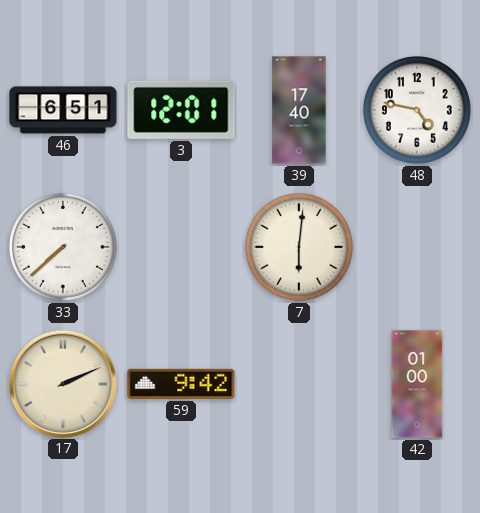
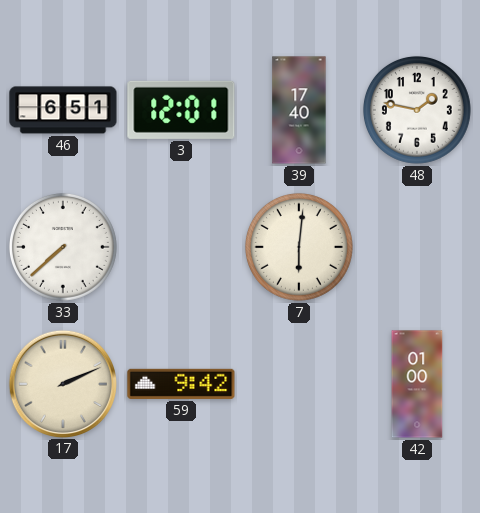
48: 4:47 -> 1:47 (417, 110)
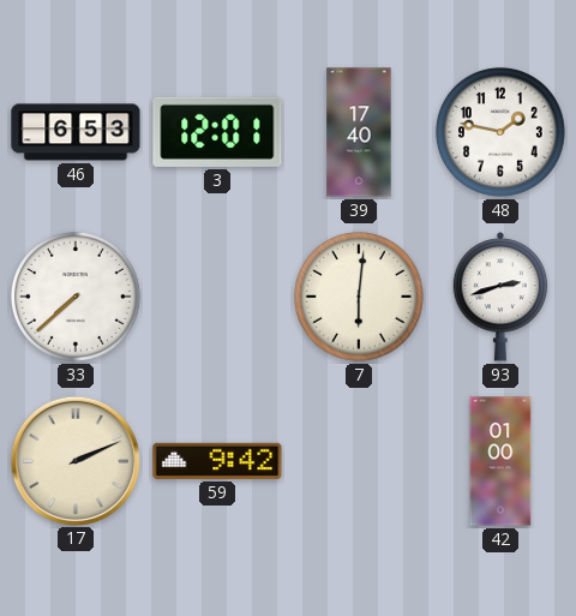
46: 6:51 -> 6:53 (76, 132)
93: none -> 2:42 (500, 297)
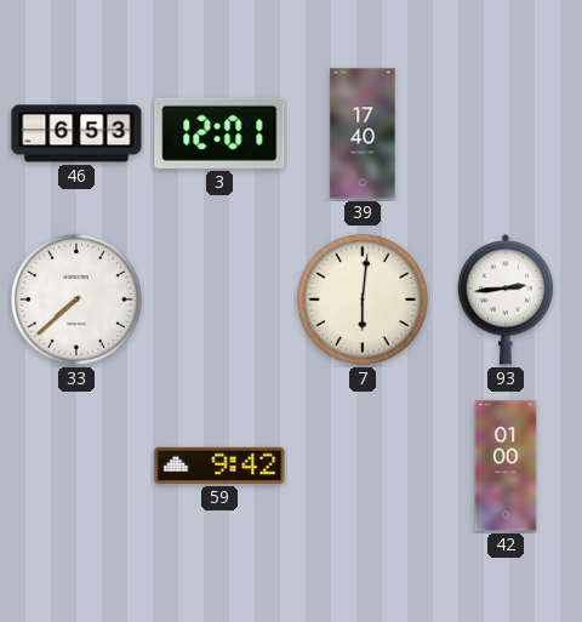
48: 1:47 -> none (500, 132)
93: 2:42 -> 2:44 (506, 299)
17: 2:11 -> none (74, 460)
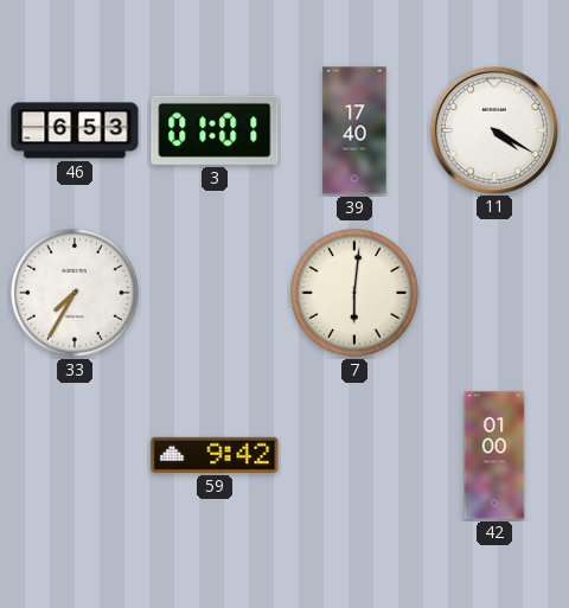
3: 12:01 -> 01:01 (215, 130)
11: none -> 4:20 (493, 129)
33: 7:38 -> 7:35 (75, 293)
93: 2:44 -> none (506, 299)
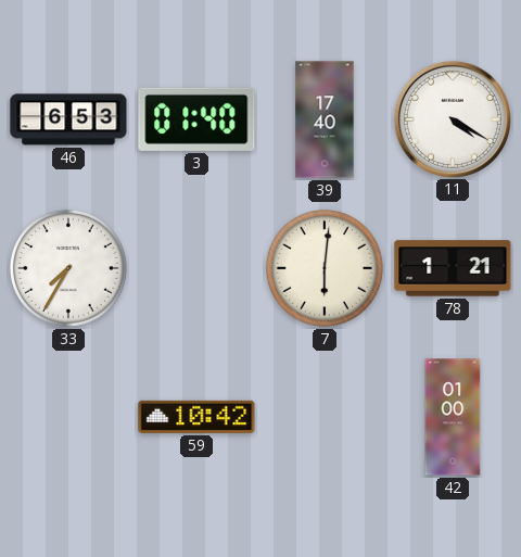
3: 01:01 -> 01:40 (196, 119)
78: none -> 1:21 (453, 268)
59: 9:42 -> 10:42 (196, 417)
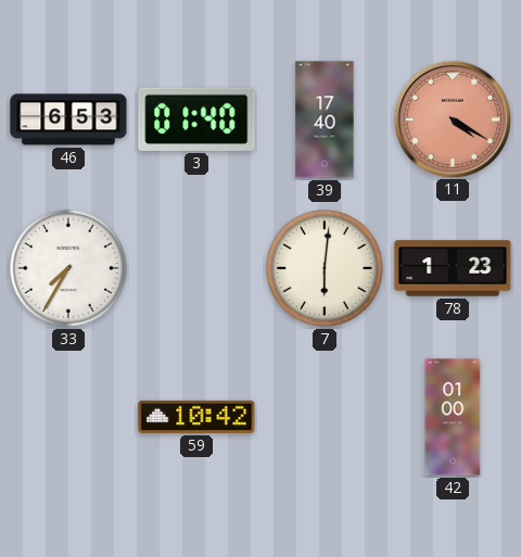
11 dial: white -> salmon (452, 118)
78: 1:21 -> 1:23 (453, 268)
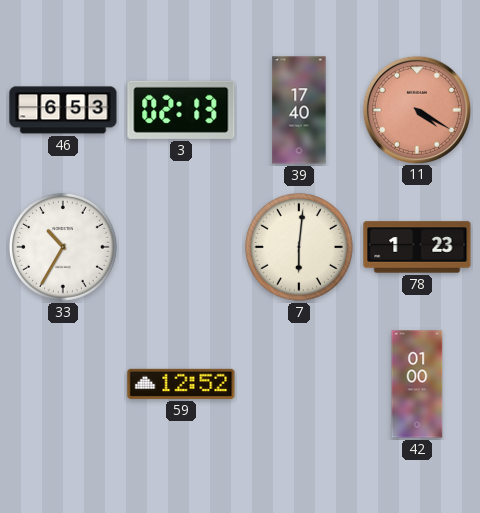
3: 01:40 -> 02:13 (181, 110)
33: 7:35 -> 10:35 (63, 247)
59: 10:42 -> 12:52 (181, 384)
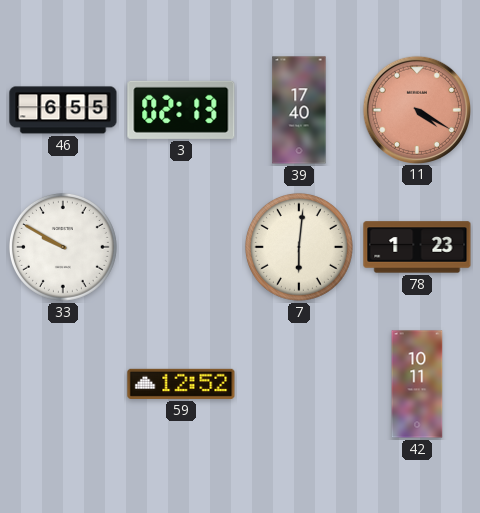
46: 6:53 -> 6:55 (63, 110)
33: 10:35 -> 9:50 (63, 247)
42: 01:00 -> 10:11 (417, 384)
